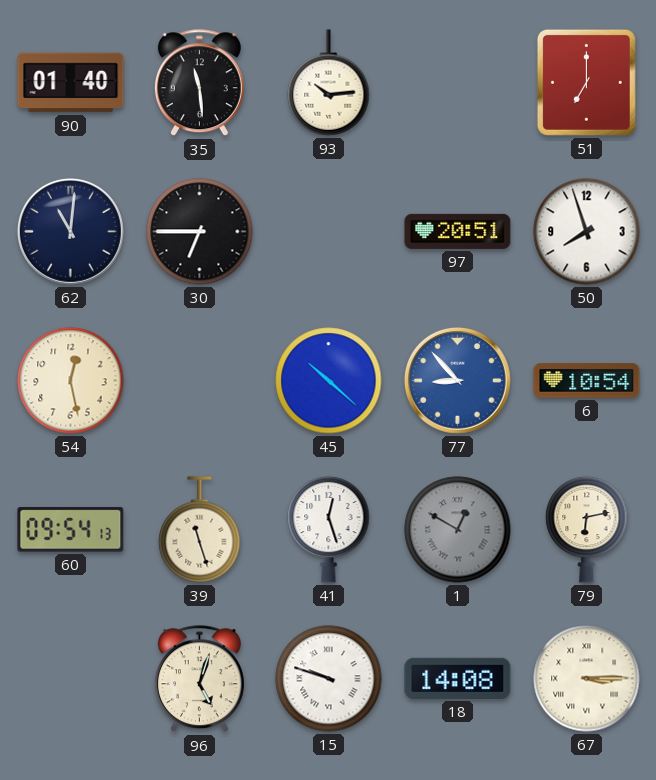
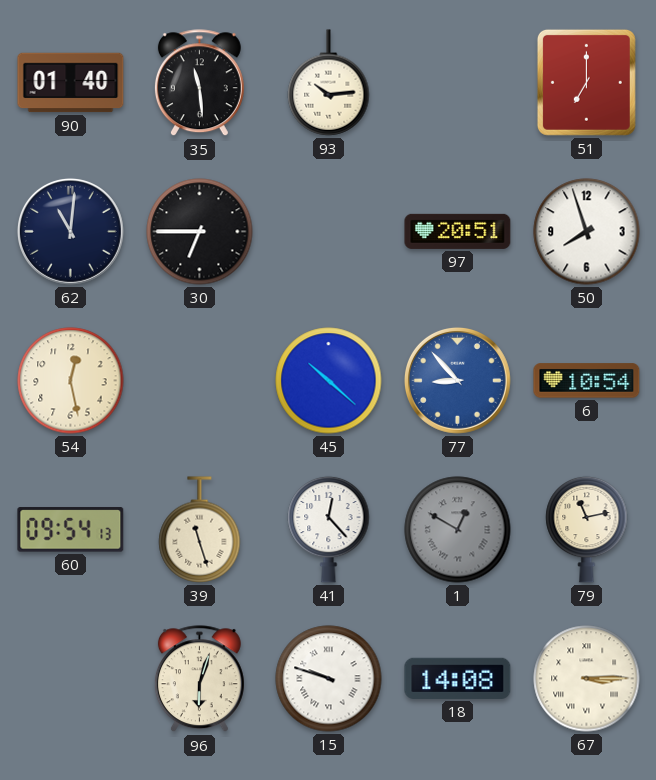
41: 12:27 -> 12:23 (329, 529)
79: 6:13 -> 11:13 (587, 529)
96: 5:03 -> 6:03 (199, 679)
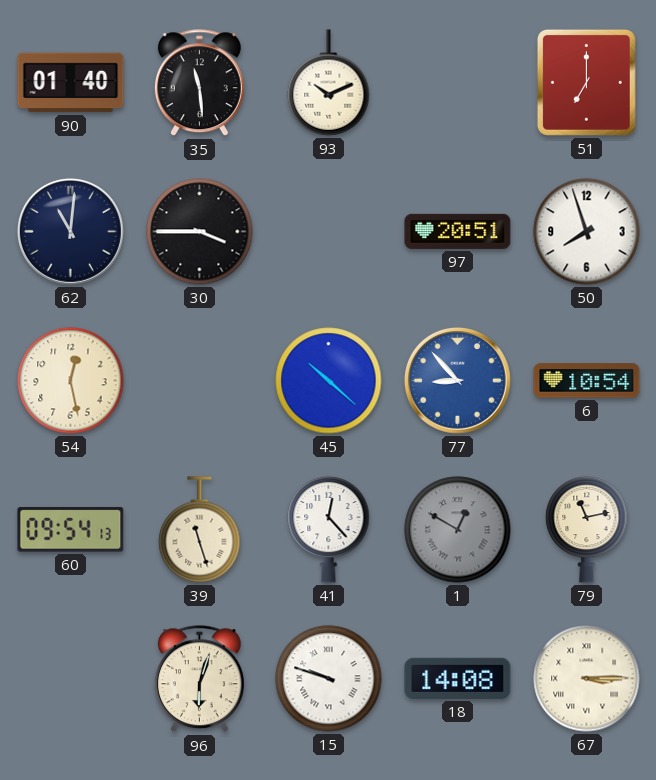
93: 10:14 -> 10:11 (329, 83)
30: 6:45 -> 3:45 (200, 232)
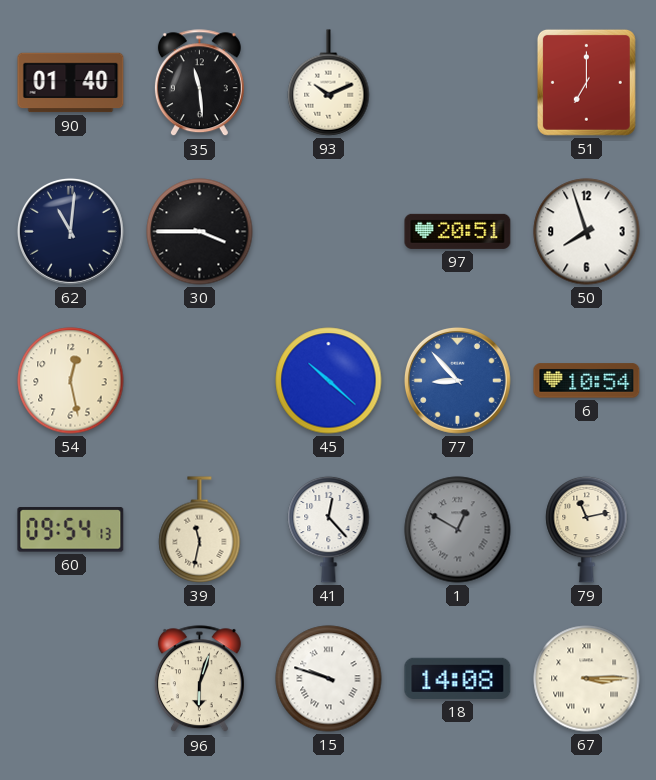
39: 11:27 -> 11:32 (200, 530)
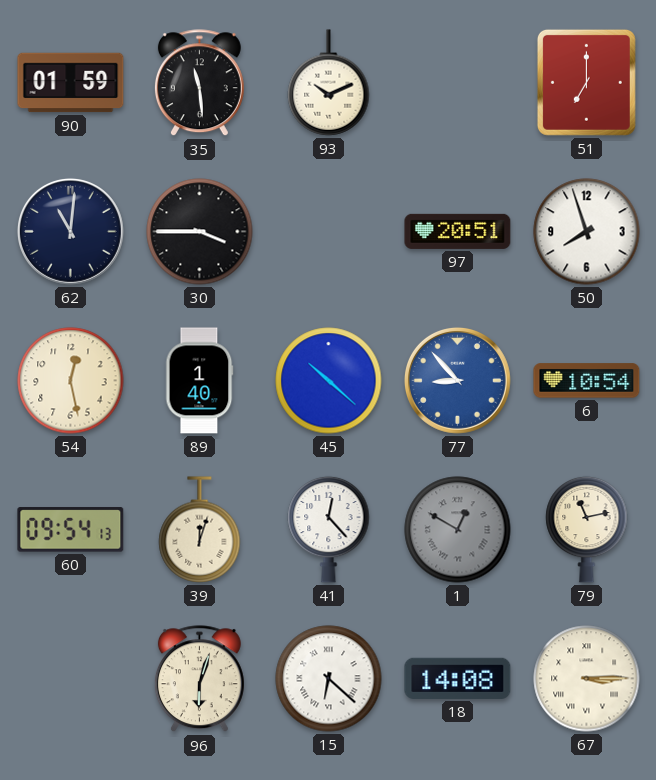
90: 01:40 -> 01:59 (71, 83)
89: none -> 1:40 (199, 381)
39: 11:32 -> 12:03 (200, 530)
15: 9:48 -> 6:22 (329, 679)
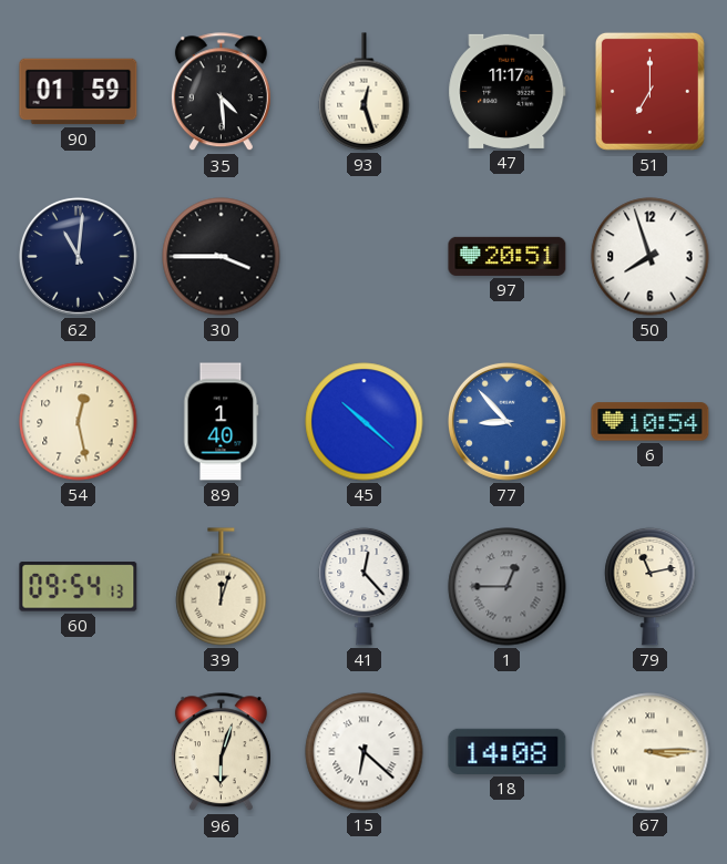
35: 11:29 -> 4:29 (221, 92)
93: 10:11 -> 12:27 (365, 92)
47: none -> 11:17 (508, 91)
1: 12:50 -> 12:45 (508, 587)
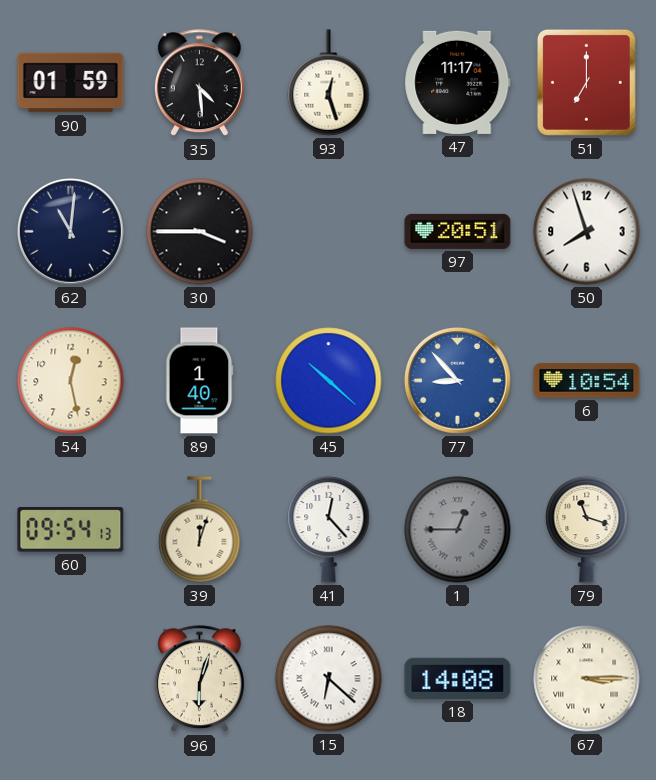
79: 11:13 -> 11:18 (587, 529)
